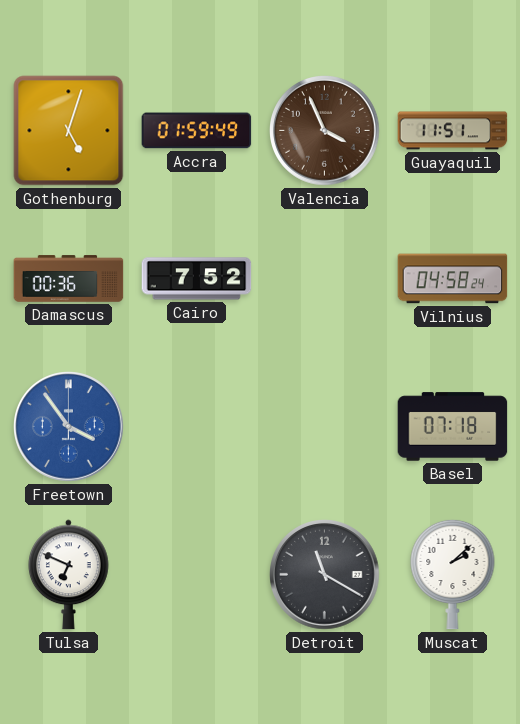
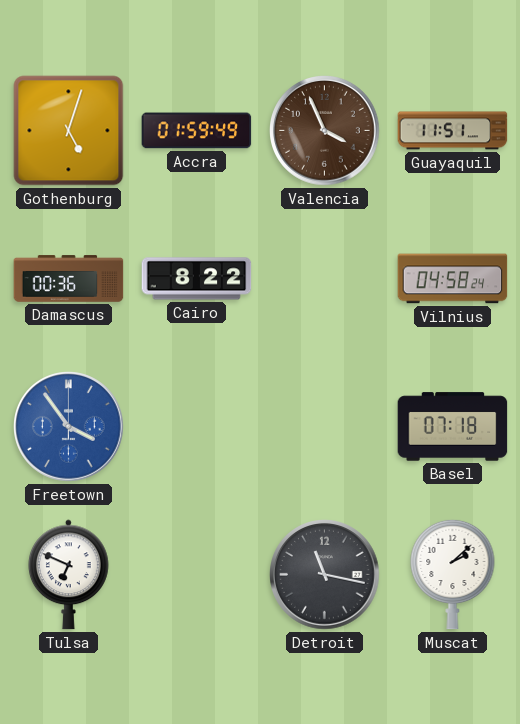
Cairo: 7:52 -> 8:22 (197, 279)
Detroit: 11:20 -> 11:17 (325, 575)
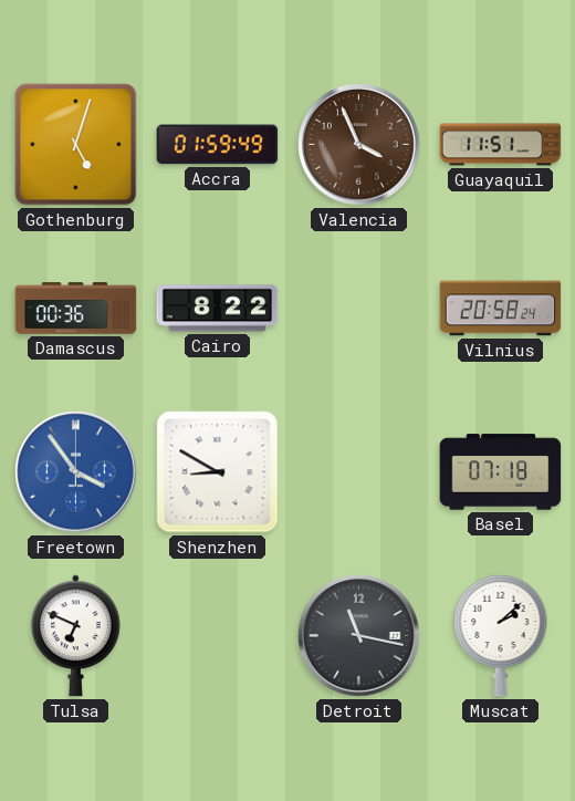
Vilnius: 04:58 -> 20:58 (501, 309)
Shenzhen: none -> 8:50 (218, 472)
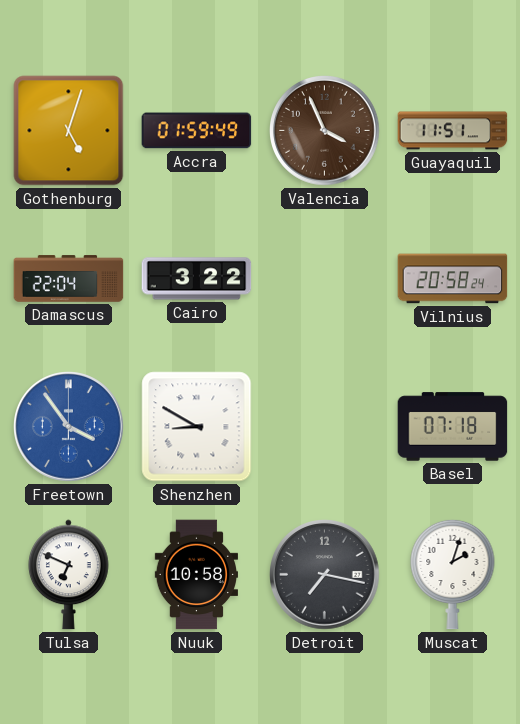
Damascus: 00:36 -> 22:04 (69, 279)
Cairo: 8:22 -> 3:22 (197, 279)
Nuuk: none -> 10:58 (196, 575)
Detroit: 11:17 -> 7:17 (325, 575)
Muscat: 2:08 -> 2:03 (453, 574)
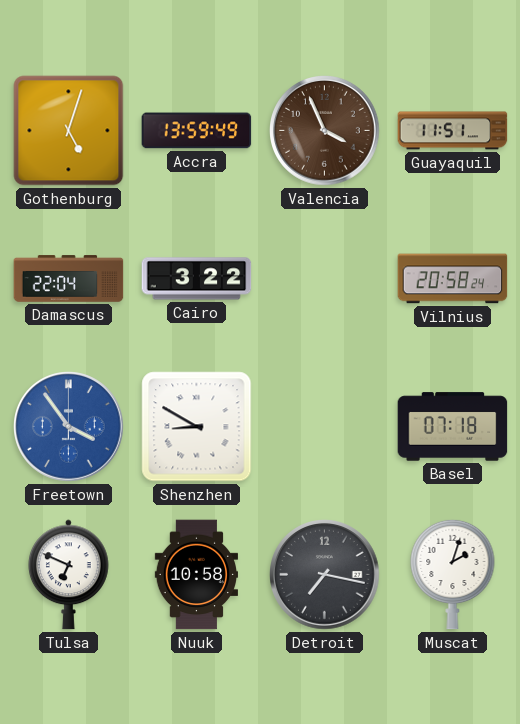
Accra: 01:59 -> 13:59 (197, 131)
